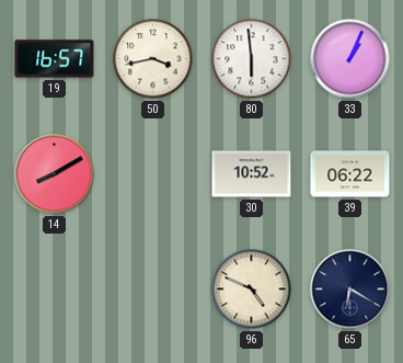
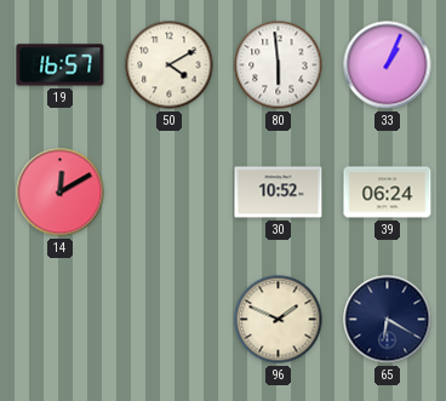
50: 3:43 -> 4:10 (170, 65)
14: 8:10 -> 12:10 (61, 193)
39: 06:22 -> 06:24 (388, 193)
96: 4:49 -> 1:49 (279, 320)
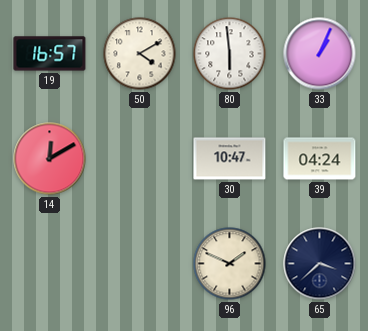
30: 10:52 -> 10:47 (230, 159)
39: 06:24 -> 04:24 (320, 159)
65: 6:20 -> 3:38 (320, 264)
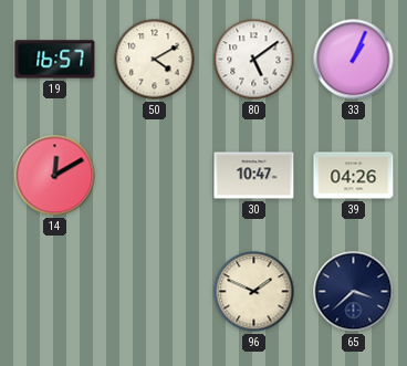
80: 5:59 -> 5:09 (254, 60)
39: 04:24 -> 04:26 (354, 176)
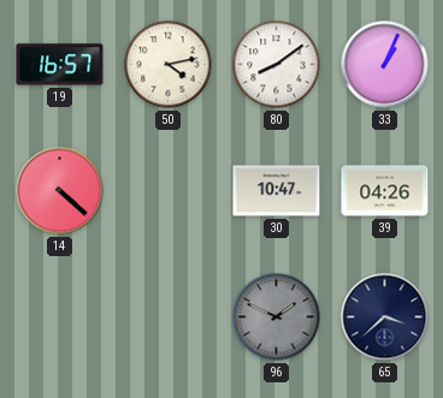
50: 4:10 -> 4:13 (169, 65)
80: 5:09 -> 8:09 (277, 65)
14: 12:10 -> 4:22 (60, 191)
96 dial: cream -> grey (277, 317)
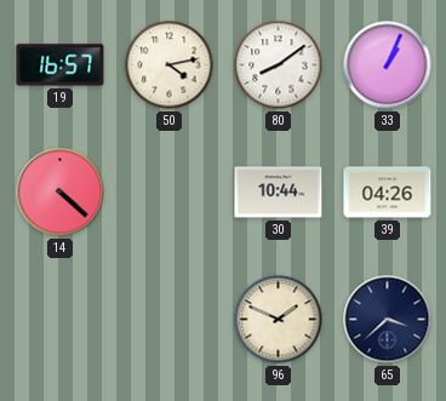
30: 10:47 -> 10:44 (279, 193)
96 dial: grey -> cream (279, 320)
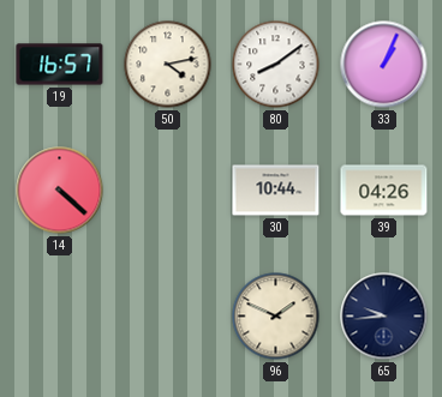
65: 3:38 -> 9:44 (384, 317)
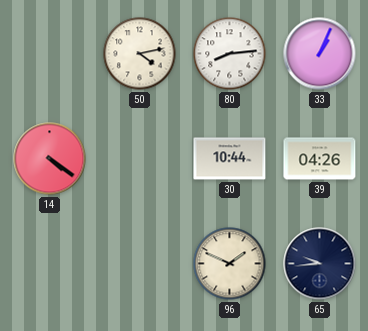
19: 16:57 -> none (60, 65)
80: 8:09 -> 8:14 (230, 54)
14: 4:22 -> 4:21 (50, 159)
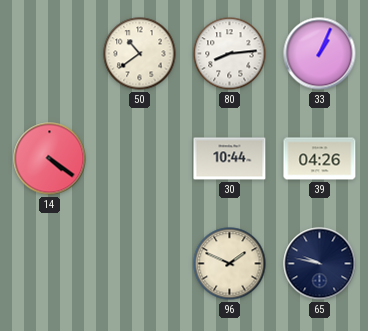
50: 4:13 -> 10:39 (140, 54)
65: 9:44 -> 9:47 (320, 264)
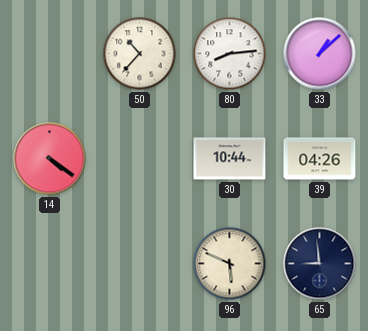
50: 10:39 -> 10:37 (140, 54)
33: 1:04 -> 1:08 (320, 54)
96: 1:49 -> 5:49 (230, 264)
65: 9:47 -> 8:59 (320, 264)
